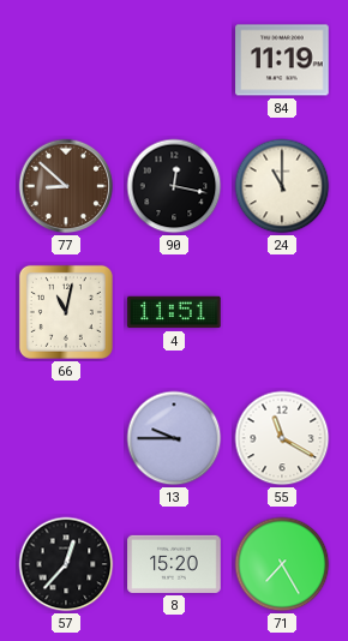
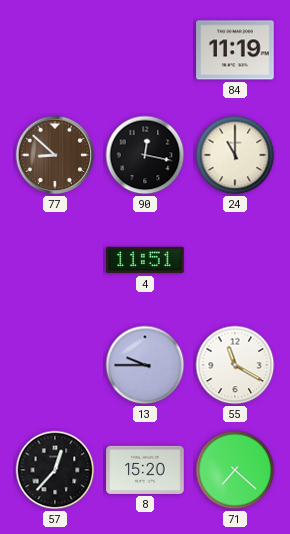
66: 11:02 -> none (66, 312)
71: 7:25 -> 7:22 (235, 470)
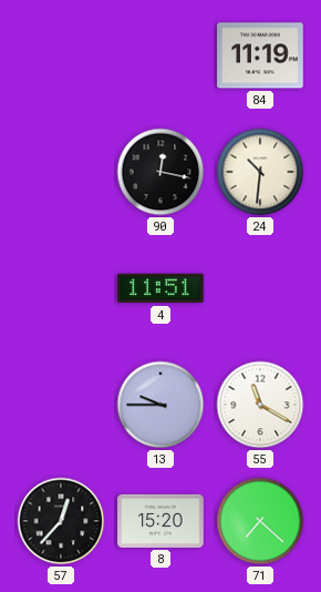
77: 8:52 -> none (55, 155)
24: 11:00 -> 10:31 (260, 172)
